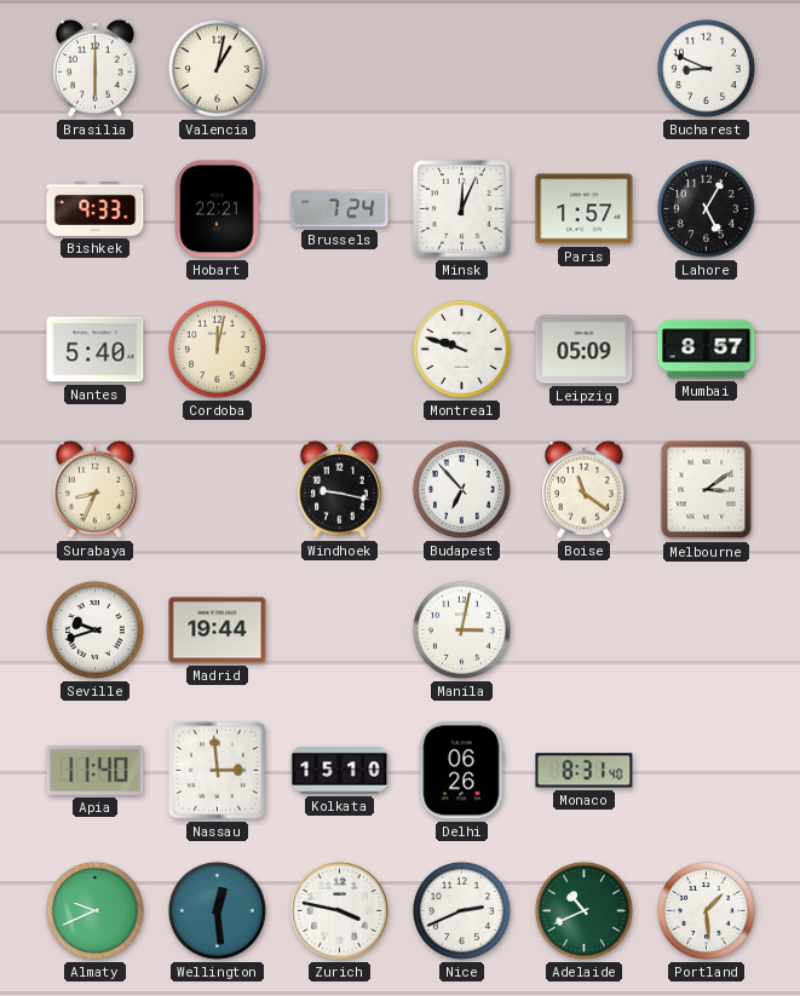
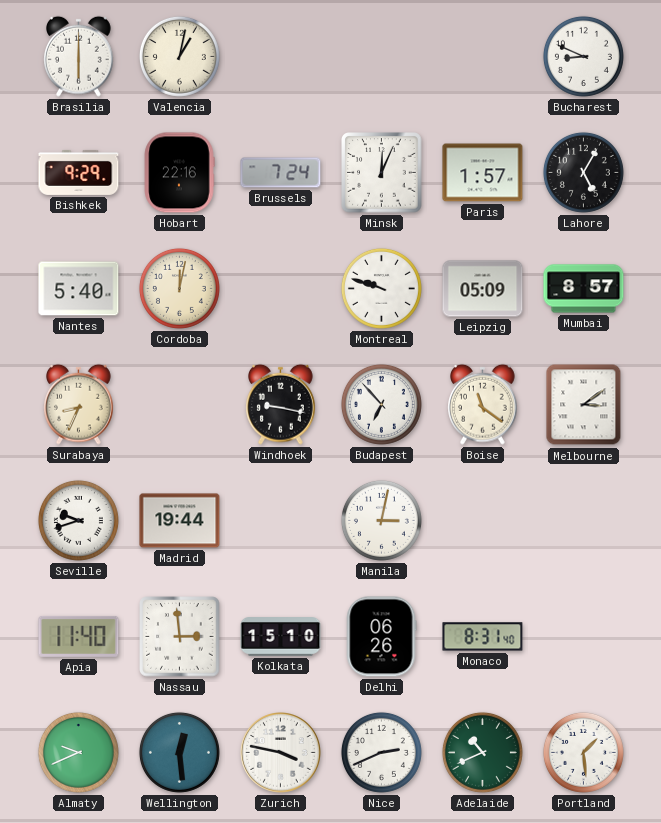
Bishkek: 9:33 -> 9:29 (79, 172)
Hobart: 22:21 -> 22:16 (179, 173)
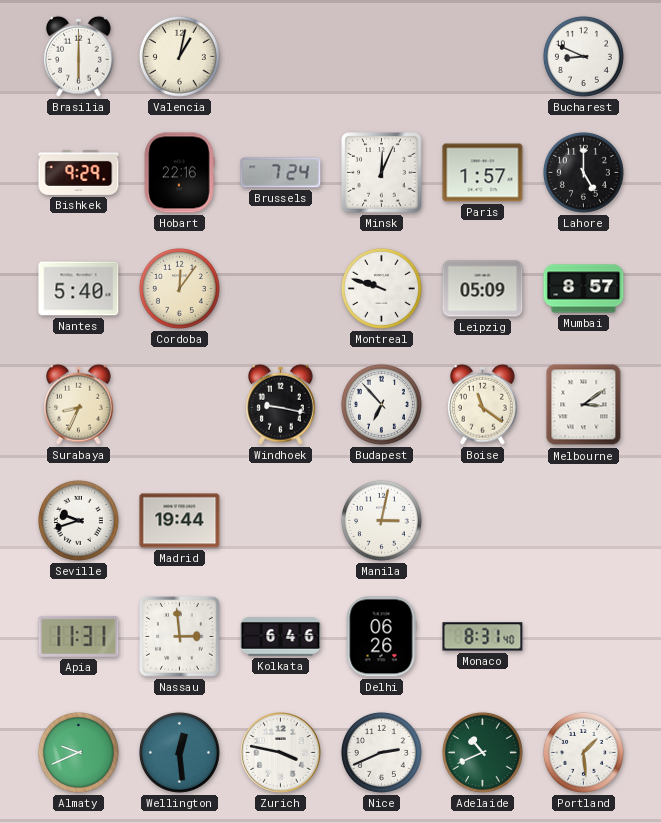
Lahore: 5:05 -> 5:00 (583, 172)
Cordoba: 12:02 -> 12:06 (179, 288)
Apia: 11:40 -> 11:31 (79, 636)
Kolkata: 15:10 -> 6:46 (281, 637)
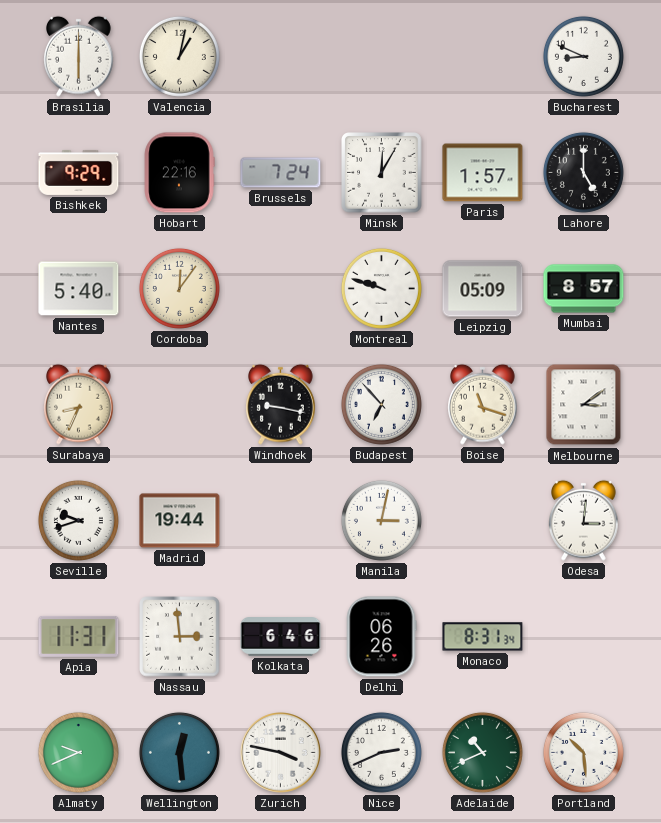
Minsk: 12:04 -> 12:05 (382, 173)
Boise: 11:21 -> 11:18 (483, 404)
Odesa: none -> 3:01 (584, 520)
Monaco: 8:31:40 -> 8:31:34 (483, 637)
Portland: 1:29 -> 10:29 (583, 752)
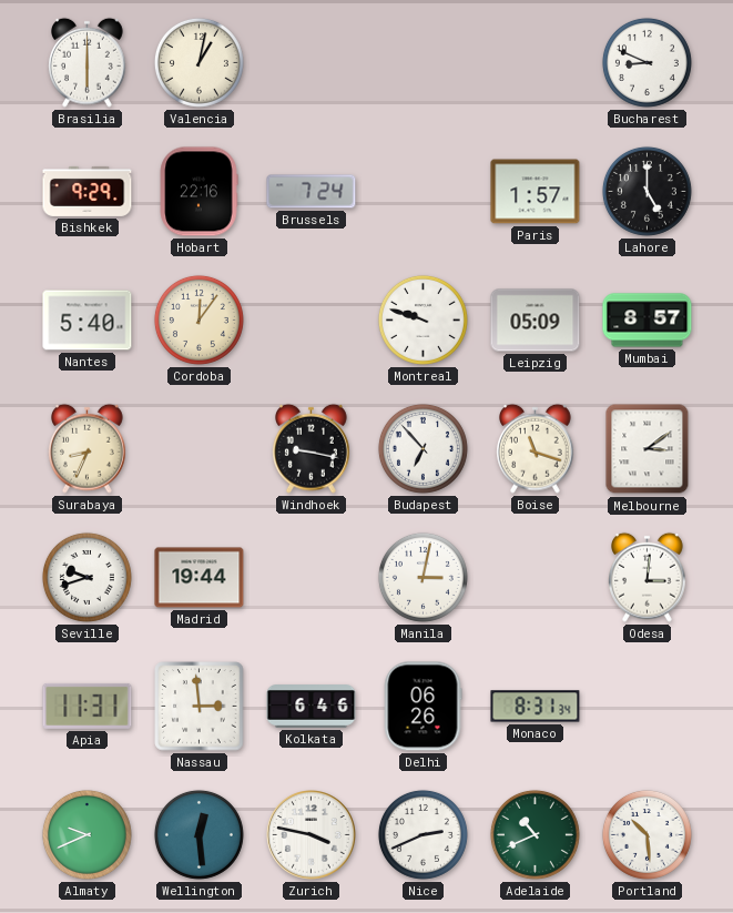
Minsk: 12:05 -> none (382, 173)
